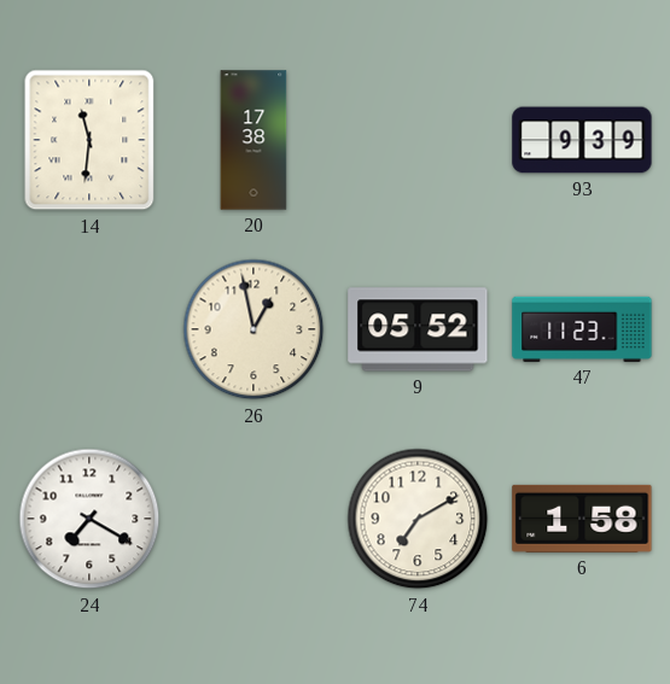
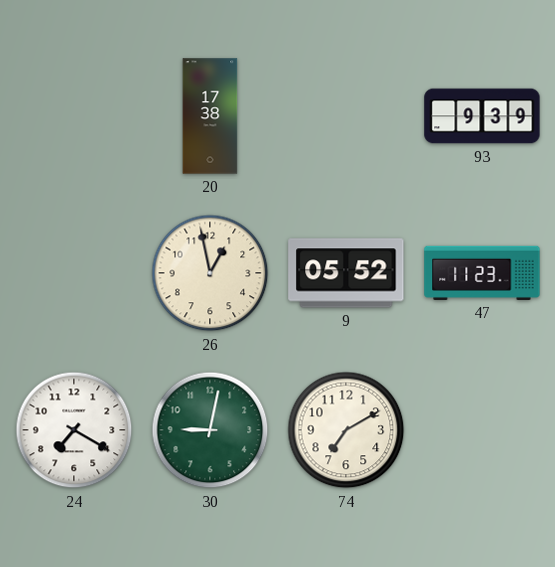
14: 11:31 -> none (89, 140)
30: none -> 9:02 (210, 430)
6: 1:58 -> none (582, 519)
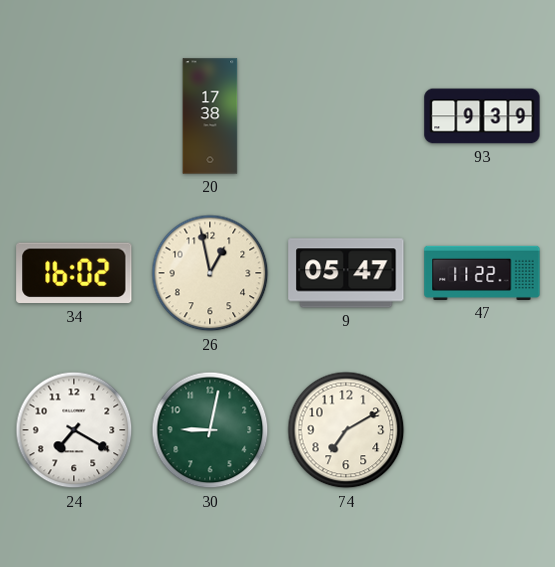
34: none -> 16:02 (74, 273)
9: 05:52 -> 05:47 (346, 273)
47: 11:23 -> 11:22 (482, 273)
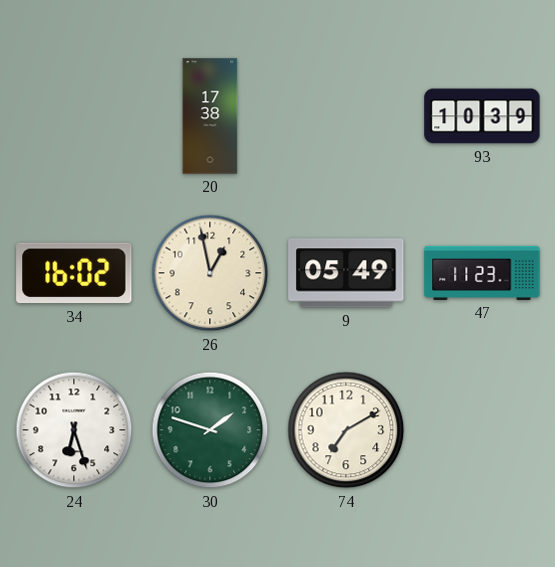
93: 9:39 -> 10:39 (482, 116)
9: 05:47 -> 05:49 (346, 273)
47: 11:22 -> 11:23 (482, 273)
24: 7:20 -> 6:27 (74, 430)
30: 9:02 -> 1:48 (210, 430)
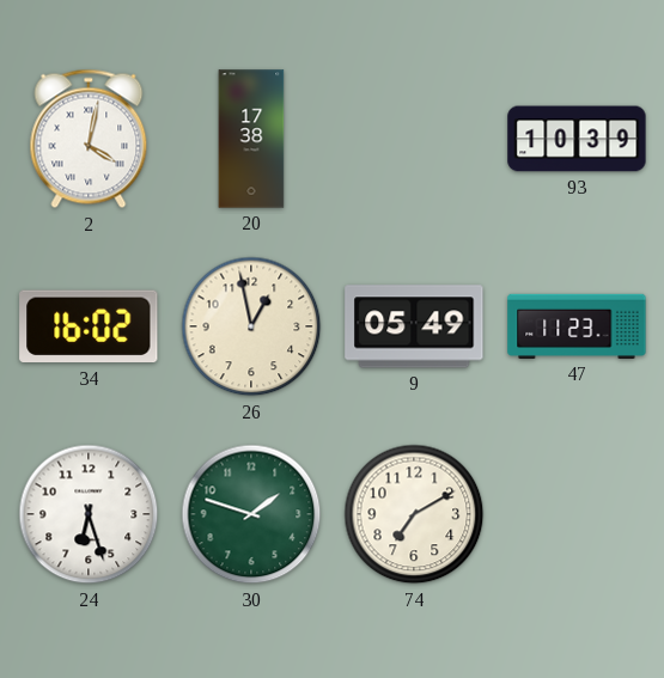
2: none -> 4:02 (89, 139)
